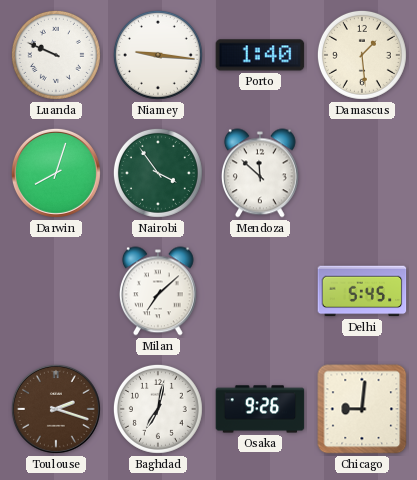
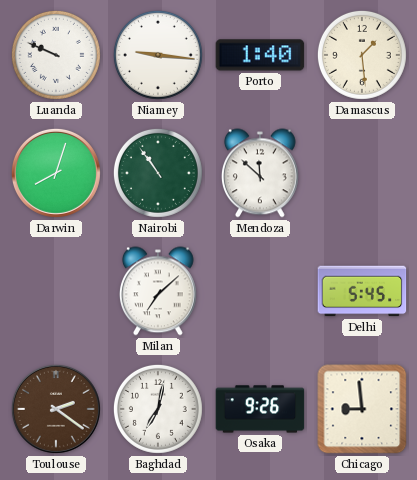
Nairobi: 3:54 -> 10:54 (158, 173)
Toulouse: 2:18 -> 2:21 (56, 409)
Chicago: 9:01 -> 8:59 (362, 409)
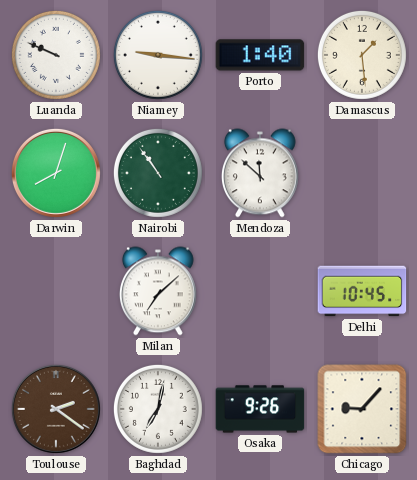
Delhi: 5:45 -> 10:45 (362, 291)
Chicago: 8:59 -> 9:07 (362, 409)
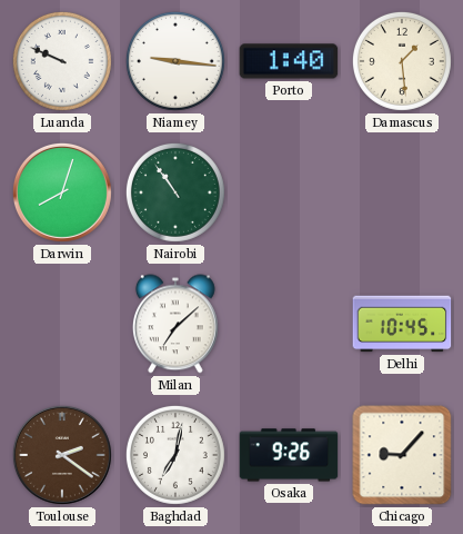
Mendoza: 11:52 -> none (260, 173)
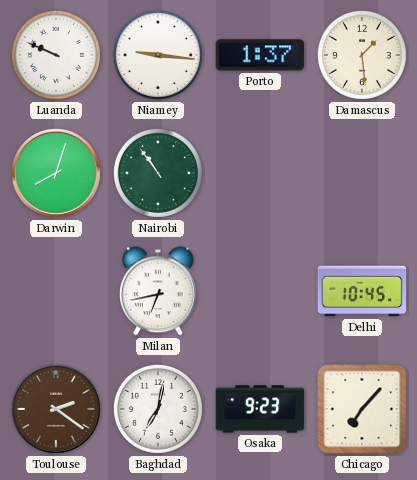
Porto: 1:40 -> 1:37 (260, 55)
Milan: 7:08 -> 6:43 (158, 291)
Osaka: 9:26 -> 9:23 (260, 409)
Chicago: 9:07 -> 7:07 (362, 409)
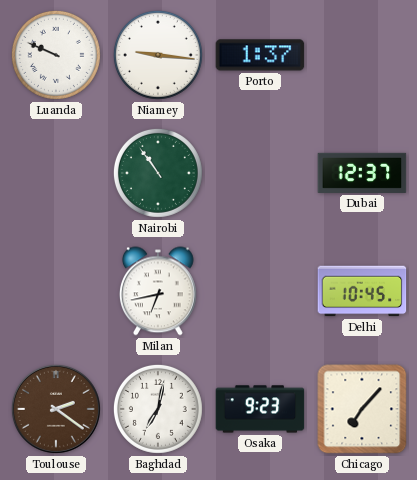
Damascus: 1:29 -> none (362, 55)
Darwin: 8:03 -> none (56, 173)
Dubai: none -> 12:37 (362, 173)
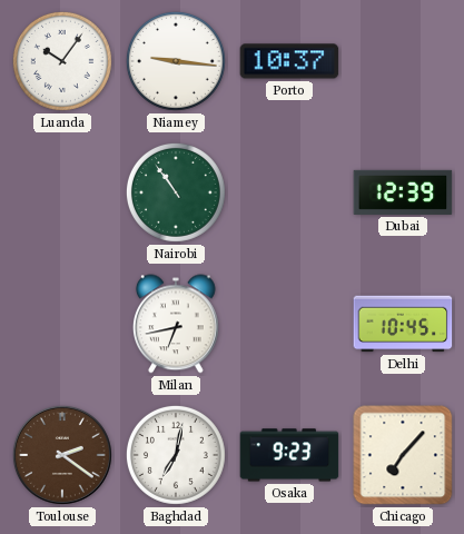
Luanda: 9:49 -> 10:06 (62, 61)
Porto: 1:37 -> 10:37 (289, 61)
Dubai: 12:37 -> 12:39 (403, 192)
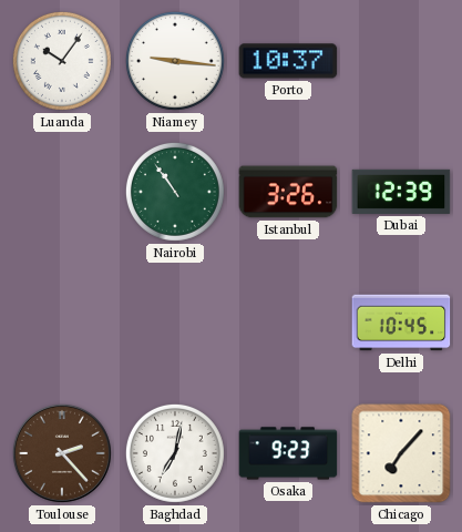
Istanbul: none -> 3:26 (288, 192)
Milan: 6:43 -> none (176, 324)
Toulouse: 2:21 -> 2:23 (62, 453)
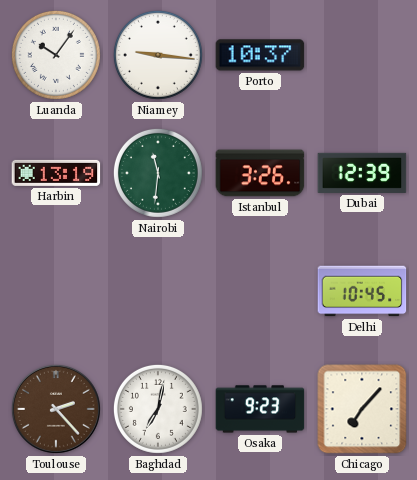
Harbin: none -> 13:19 (56, 173)
Nairobi: 10:54 -> 11:31 (158, 173)
